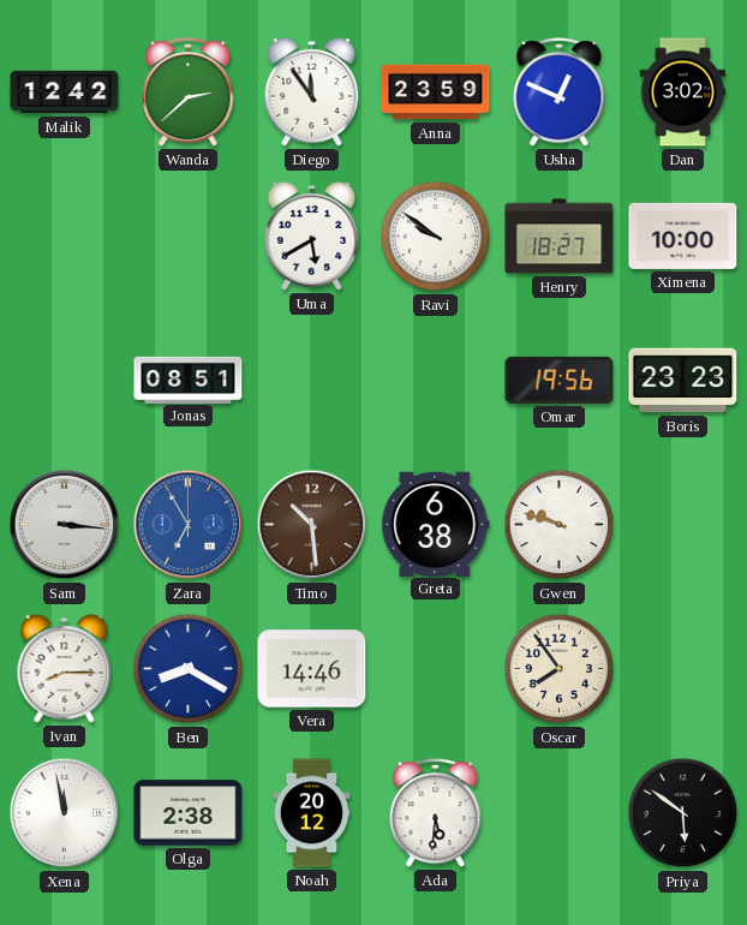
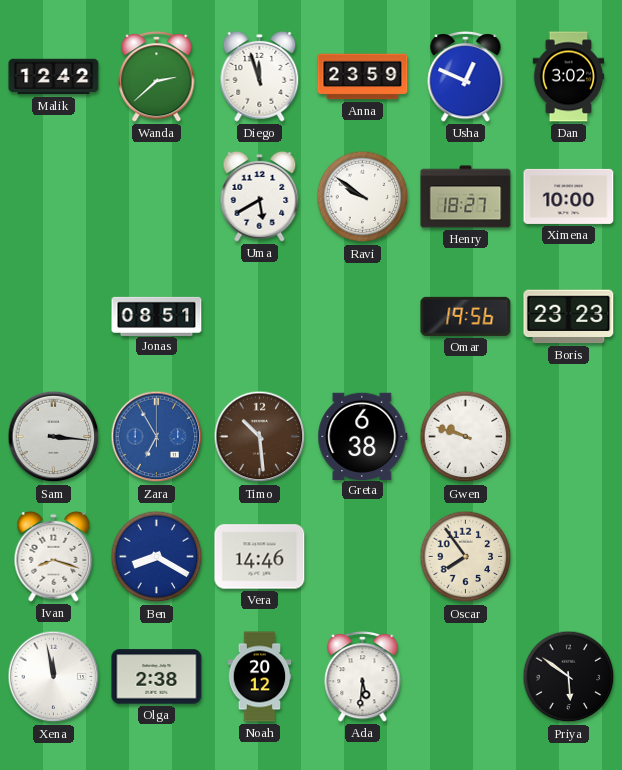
Diego: 11:54 -> 11:57 (260, 76)
Ivan: 8:15 -> 8:18 (54, 556)
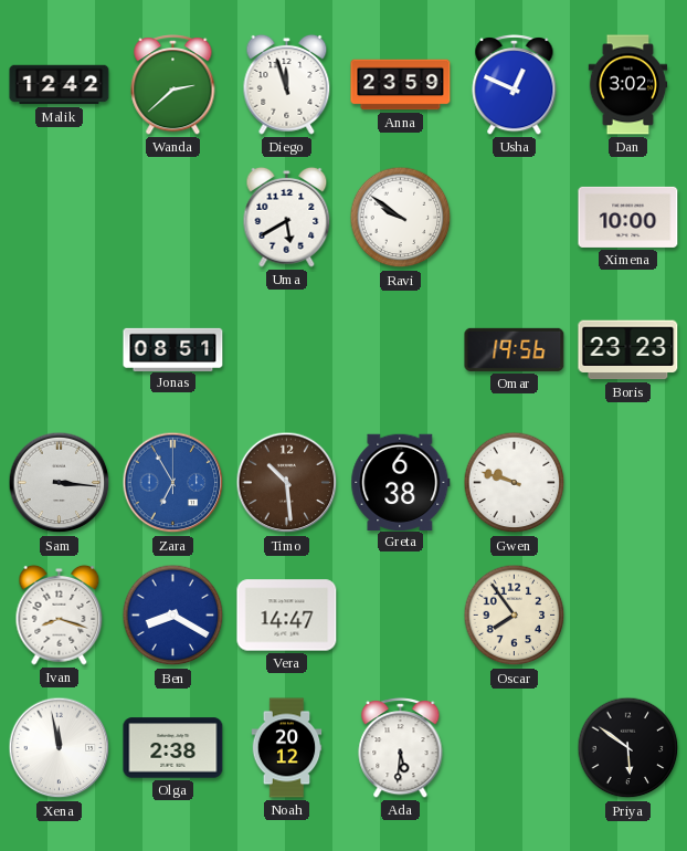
Henry: 18:27 -> none (466, 197)
Vera: 14:46 -> 14:47 (287, 616)
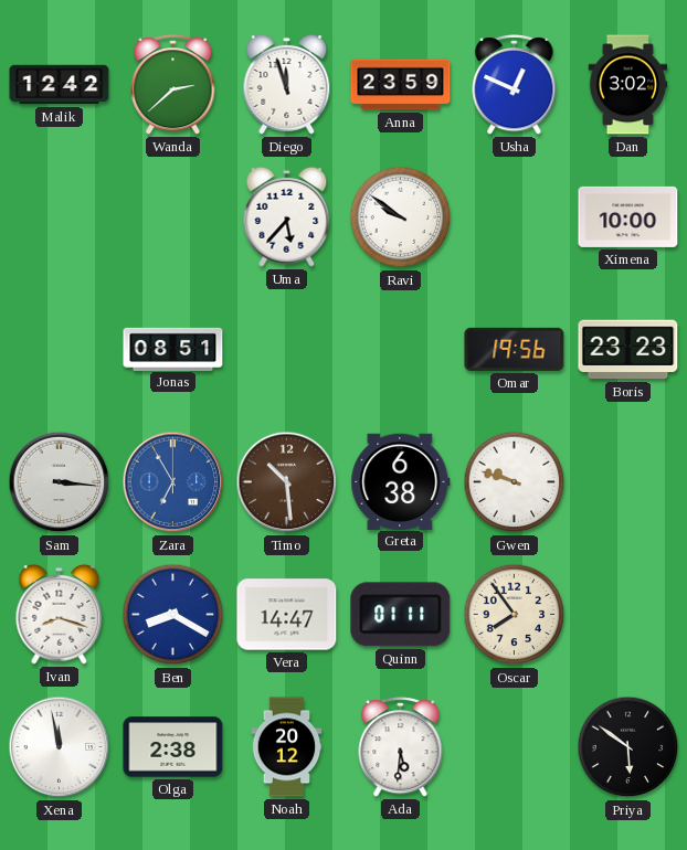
Uma: 5:40 -> 5:37 (287, 216)
Quinn: none -> 01:11 (401, 615)
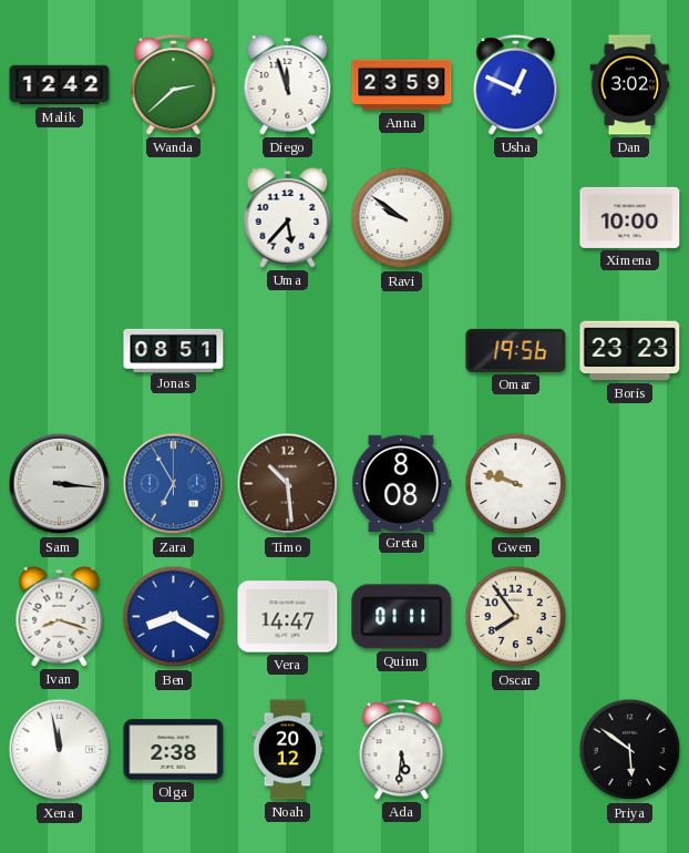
Greta: 6:38 -> 8:08 (402, 483)
